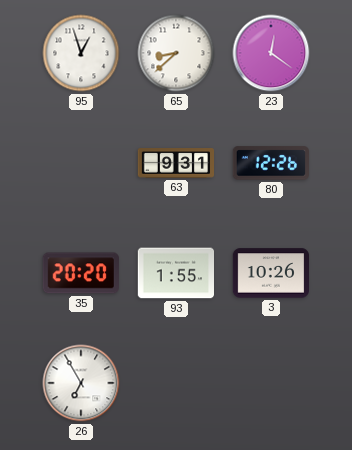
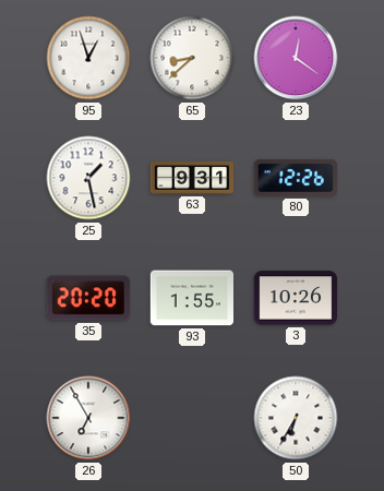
25: none -> 1:28 (88, 178)
50: none -> 6:35 (296, 418)
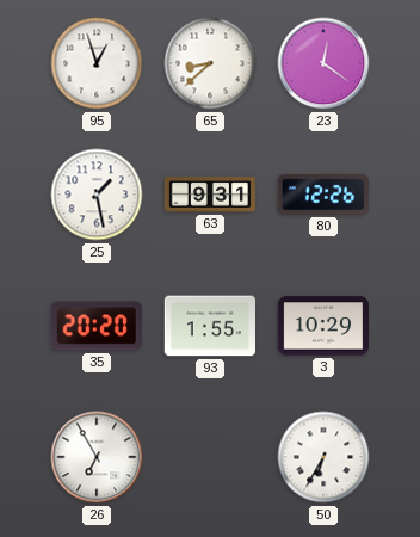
3: 10:26 -> 10:29 (322, 326)
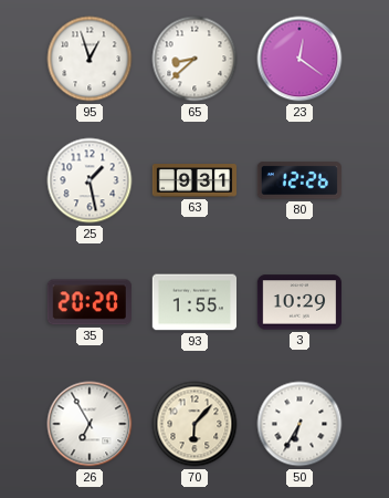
70: none -> 6:07 (195, 424)
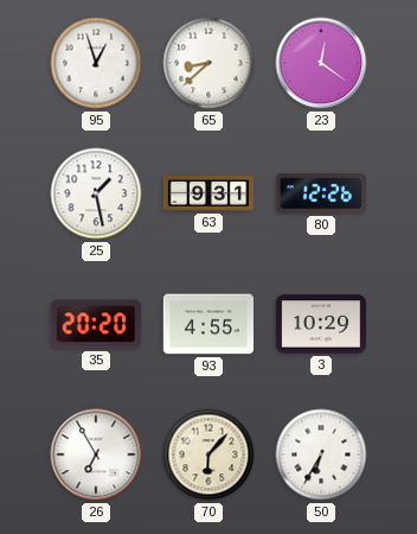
93: 1:55 -> 4:55 (207, 324)
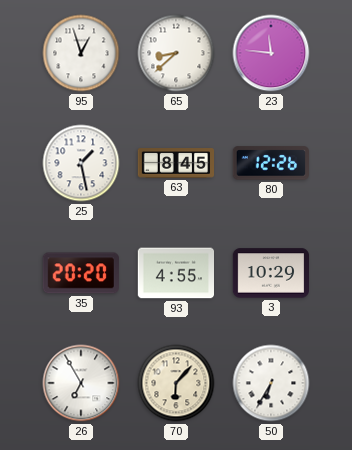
23: 12:21 -> 11:46 (271, 53)
63: 9:31 -> 8:45 (176, 163)
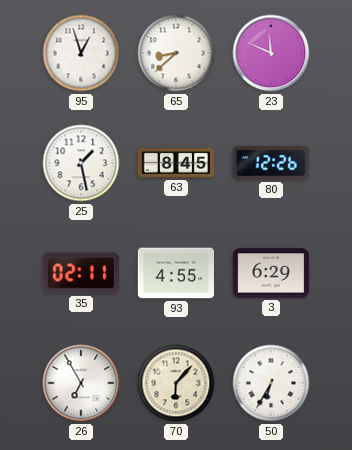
23: 11:46 -> 11:49 (271, 53)
35: 20:20 -> 02:11 (81, 273)
3: 10:29 -> 6:29 (270, 273)
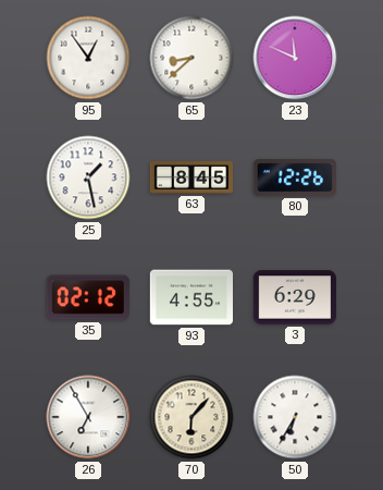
95: 12:57 -> 12:54 (88, 58)
35: 02:11 -> 02:12 (88, 297)
